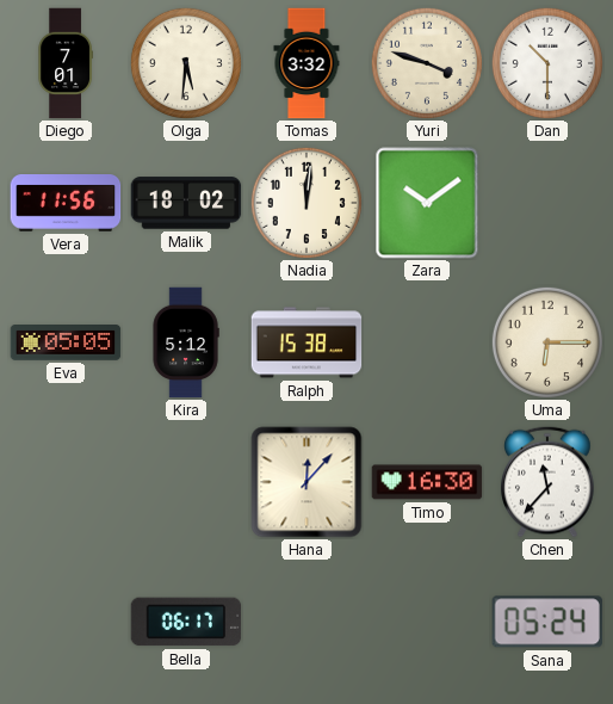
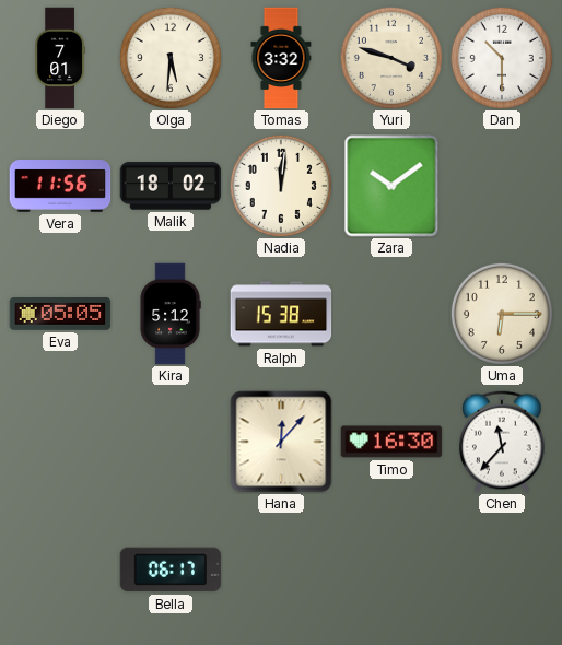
Sana: 05:24 -> none (547, 622)
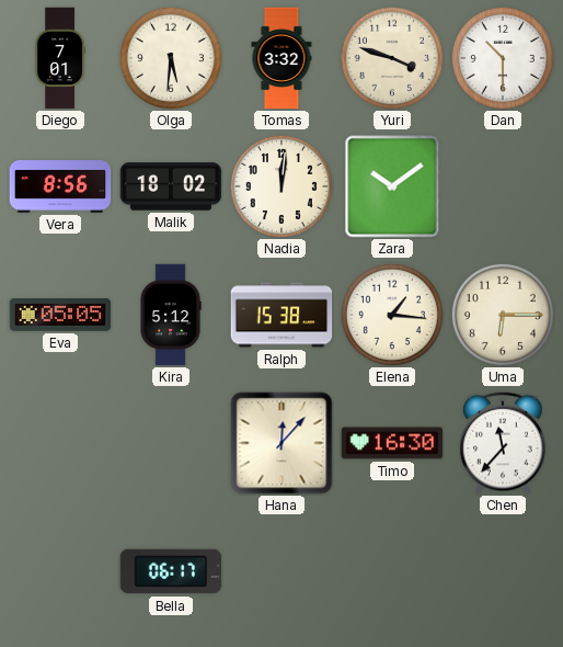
Vera: 11:56 -> 8:56 (60, 188)
Elena: none -> 1:16 (392, 315)
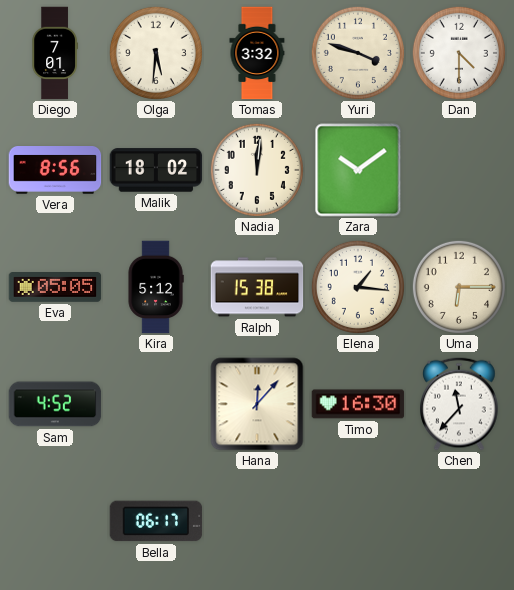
Dan: 10:30 -> 4:30 (459, 53)
Sam: none -> 4:52 (55, 404)
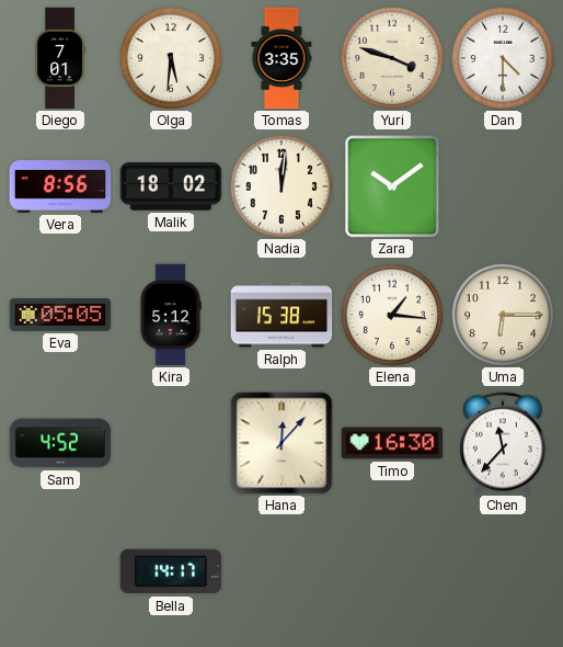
Tomas: 3:32 -> 3:35 (281, 58)
Bella: 06:17 -> 14:17 (171, 571)
